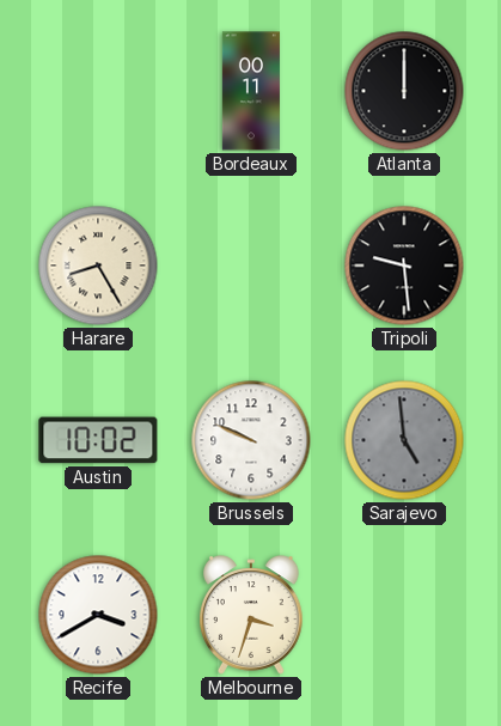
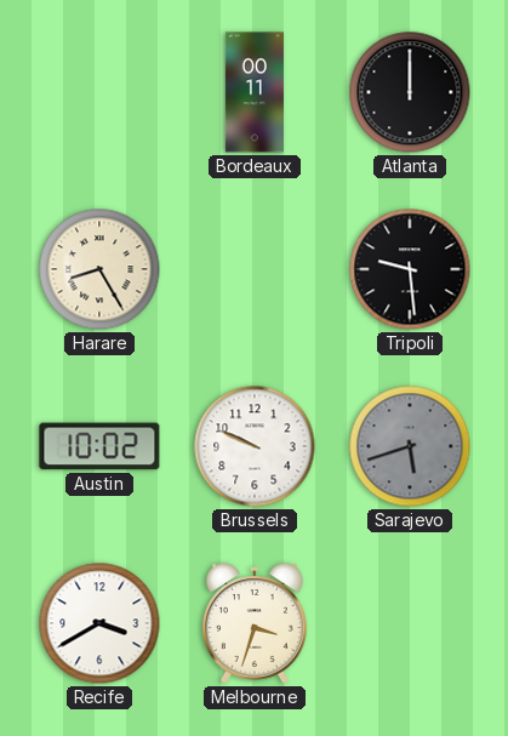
Sarajevo: 4:59 -> 5:42 (410, 446)
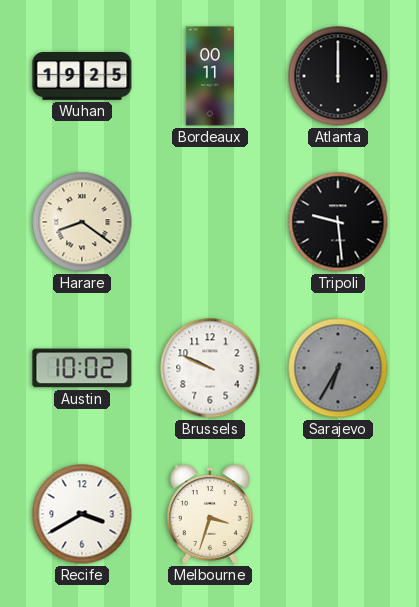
Wuhan: none -> 19:25 (82, 77)
Harare: 8:25 -> 8:21 (82, 222)
Sarajevo: 5:42 -> 6:35 (338, 368)
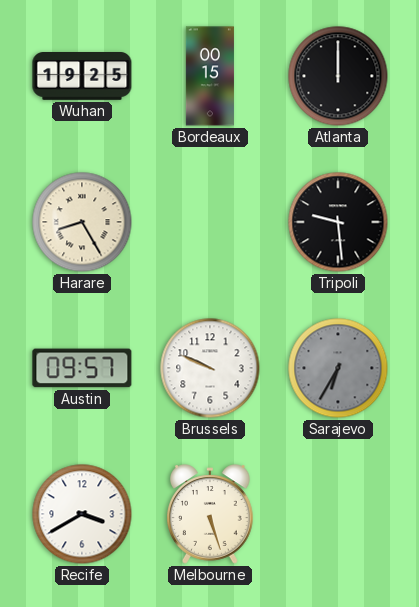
Bordeaux: 00:11 -> 00:15 (210, 76)
Harare: 8:21 -> 8:25 (82, 222)
Austin: 10:02 -> 09:57 (82, 368)
Melbourne: 3:33 -> 5:27 (211, 514)
